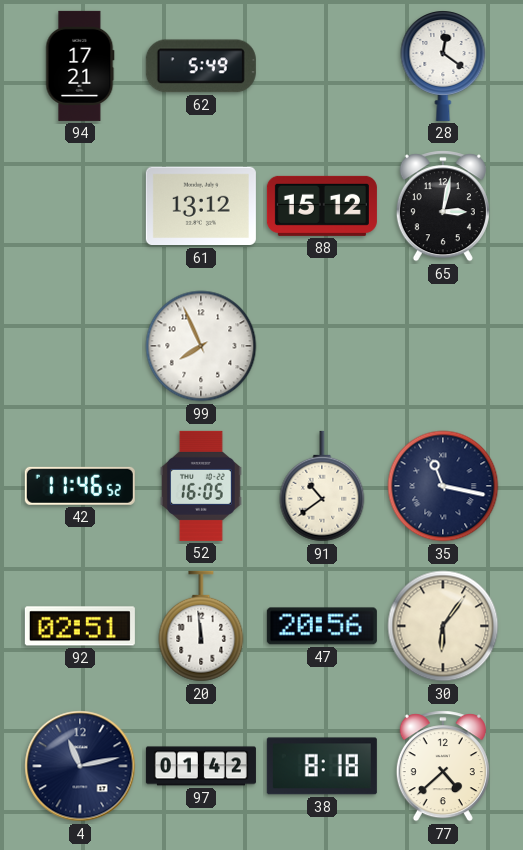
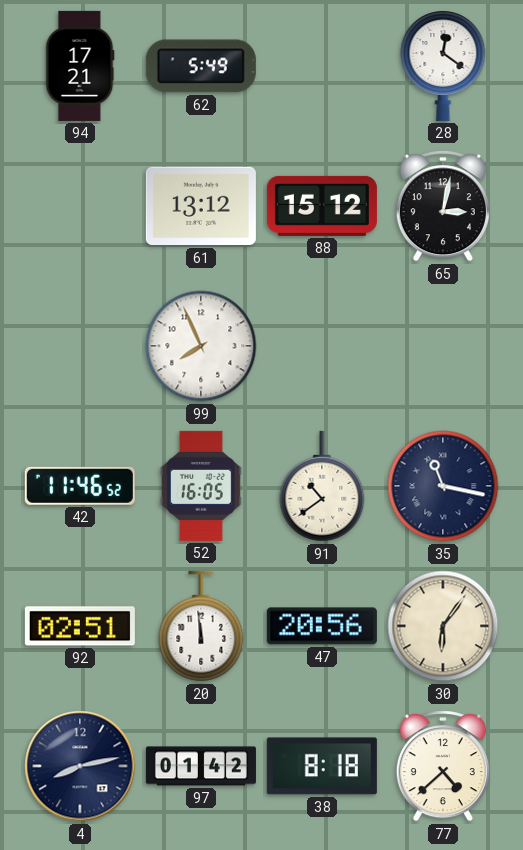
4: 11:13 -> 8:13 (80, 766)
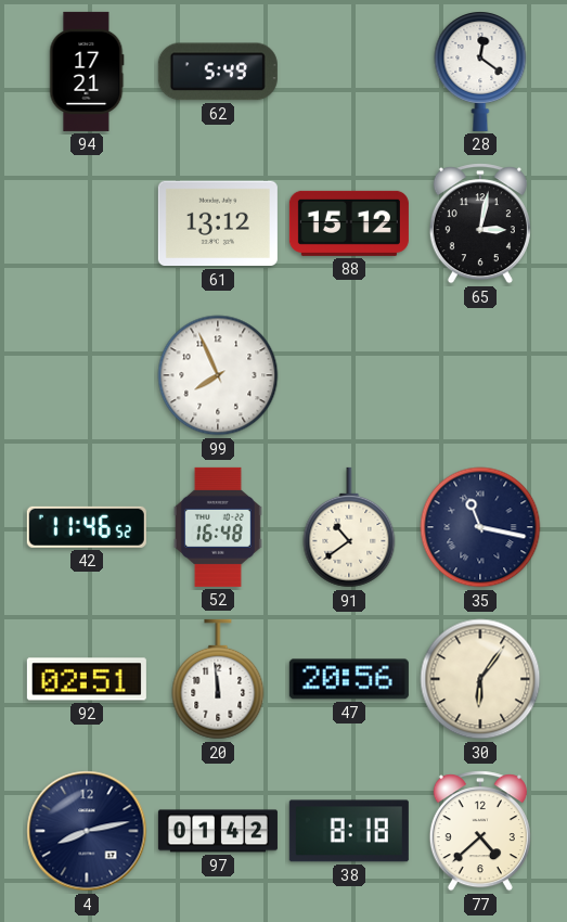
52: 16:05 -> 16:48 (218, 527)
